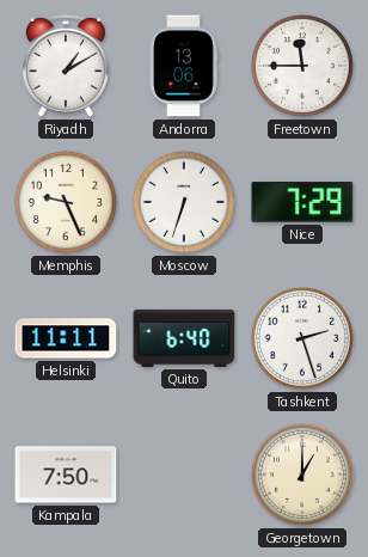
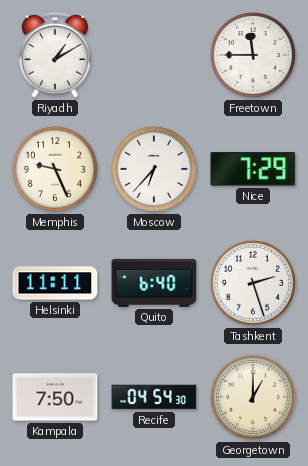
Andorra: 13:06 -> none (184, 66)
Moscow: 6:33 -> 6:37 (154, 169)
Recife: none -> 04:54 (154, 397)
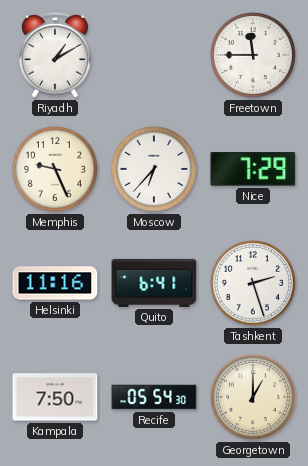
Helsinki: 11:11 -> 11:16 (55, 283)
Quito: 6:40 -> 6:41 (154, 283)
Recife: 04:54 -> 05:54 (154, 397)
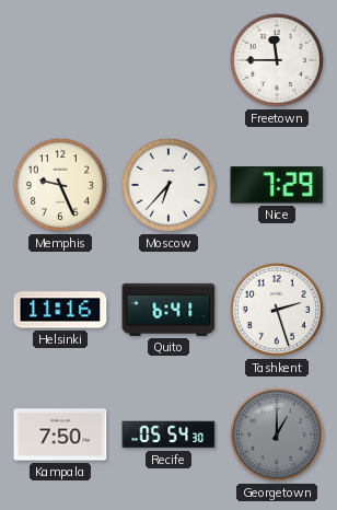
Riyadh: 1:10 -> none (55, 55)
Georgetown dial: cream -> grey (277, 434)
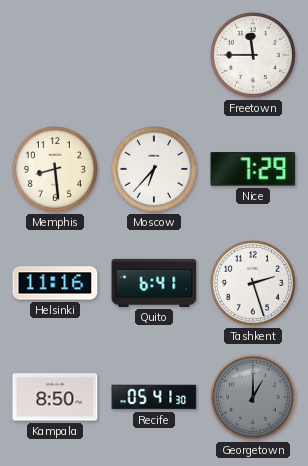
Memphis: 9:26 -> 8:29 (55, 169)
Kampala: 7:50 -> 8:50 (55, 397)
Recife: 05:54 -> 05:41 (154, 397)
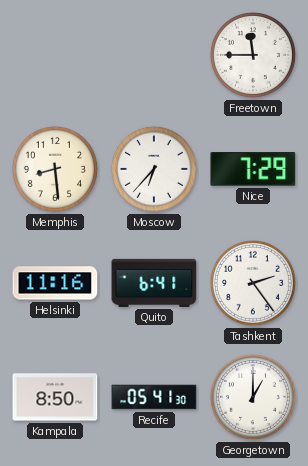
Tashkent: 2:27 -> 2:24 (253, 283)
Georgetown dial: grey -> white (253, 397)
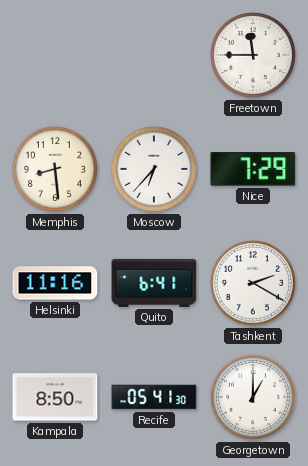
Tashkent: 2:24 -> 2:20 (253, 283)
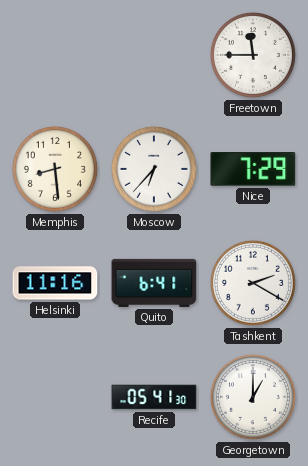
Kampala: 8:50 -> none (55, 397)
